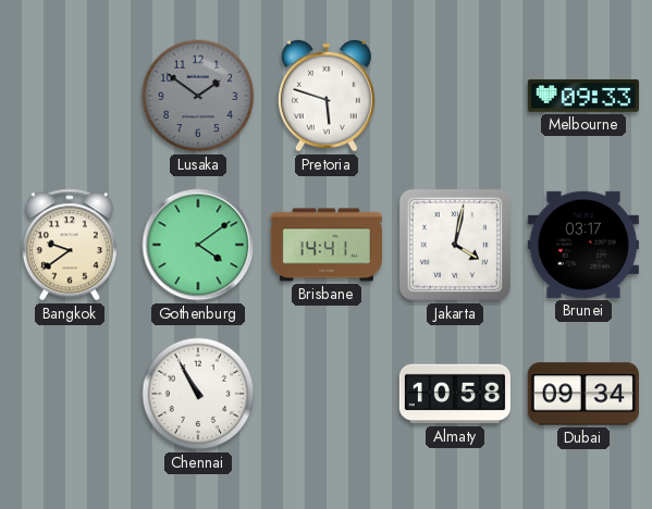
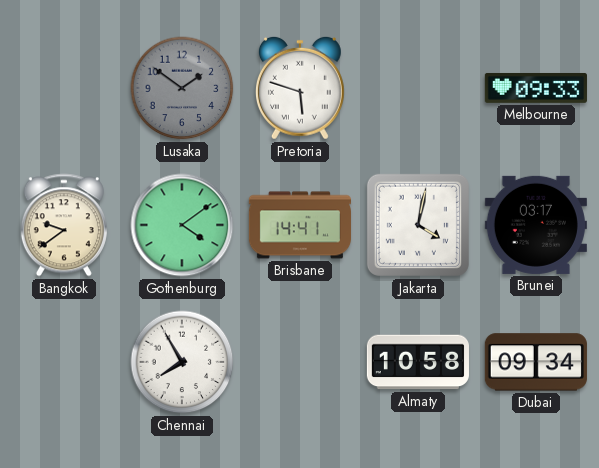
Chennai: 10:55 -> 7:55 (182, 362)
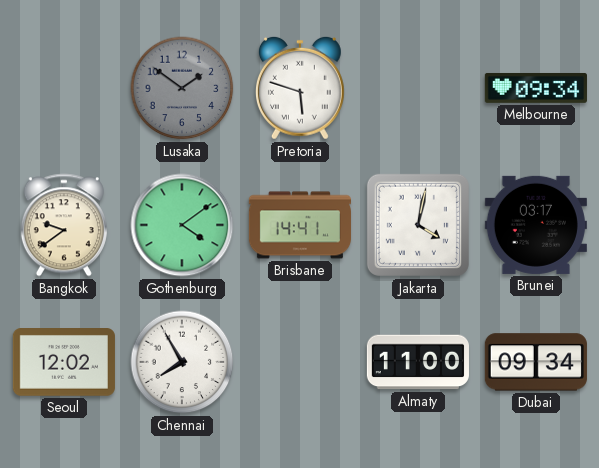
Melbourne: 09:33 -> 09:34 (536, 88)
Seoul: none -> 12:02 (64, 363)
Almaty: 10:58 -> 11:00 (418, 362)
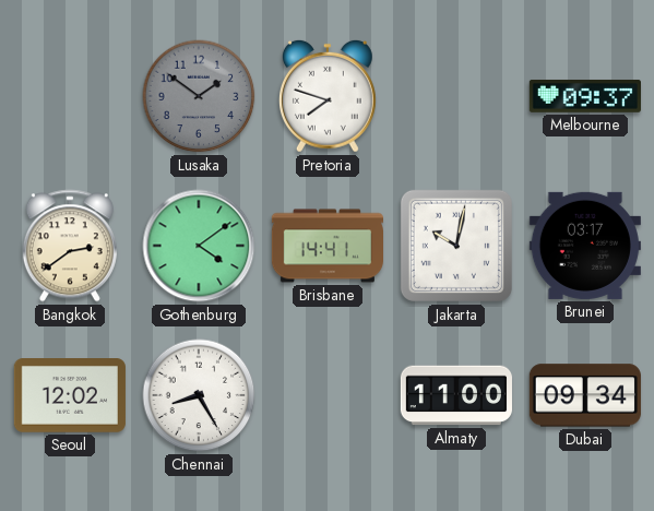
Pretoria: 5:48 -> 7:48 (328, 96)
Melbourne: 09:34 -> 09:37 (585, 96)
Bangkok: 9:39 -> 2:39 (70, 246)
Jakarta: 4:02 -> 10:02 (456, 246)
Chennai: 7:55 -> 8:25 (199, 395)
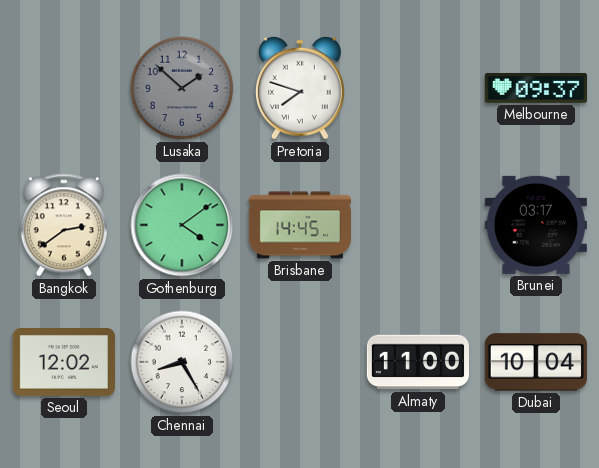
Lusaka: 1:51 -> 1:52 (182, 88)
Brisbane: 14:41 -> 14:45 (299, 225)
Jakarta: 10:02 -> none (456, 246)
Dubai: 09:34 -> 10:04 (536, 362)
